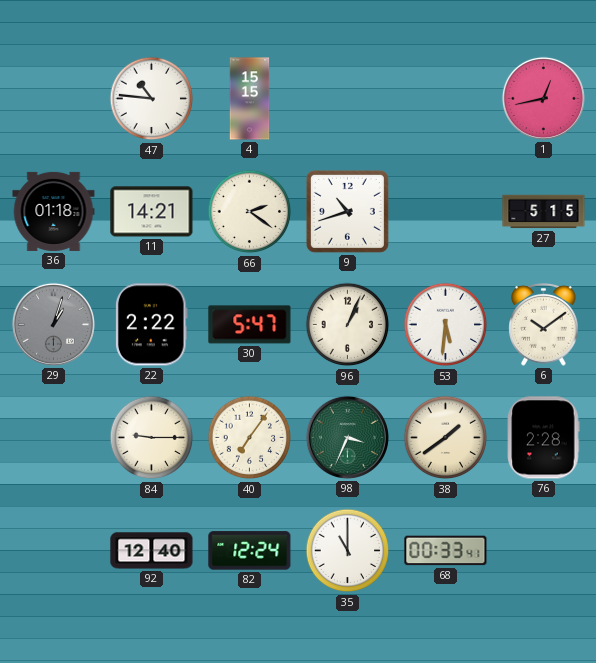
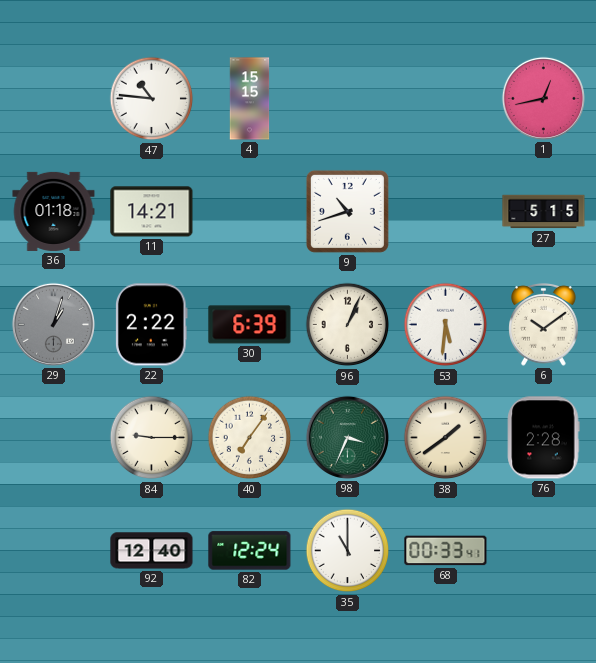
66: 2:21 -> none (250, 212)
30: 5:47 -> 6:39 (250, 325)
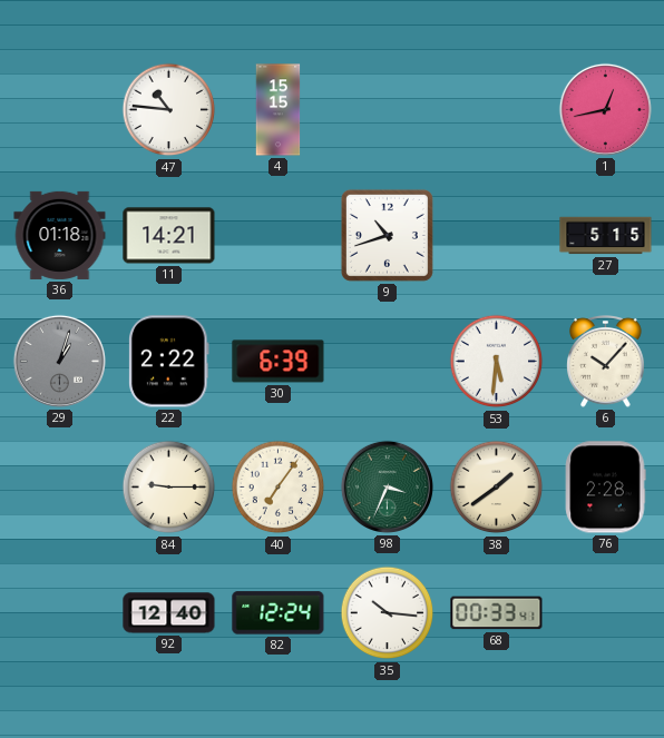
96: 1:04 -> none (348, 325)
6: 10:09 -> 10:07 (606, 362)
35: 11:00 -> 10:16 (388, 613)
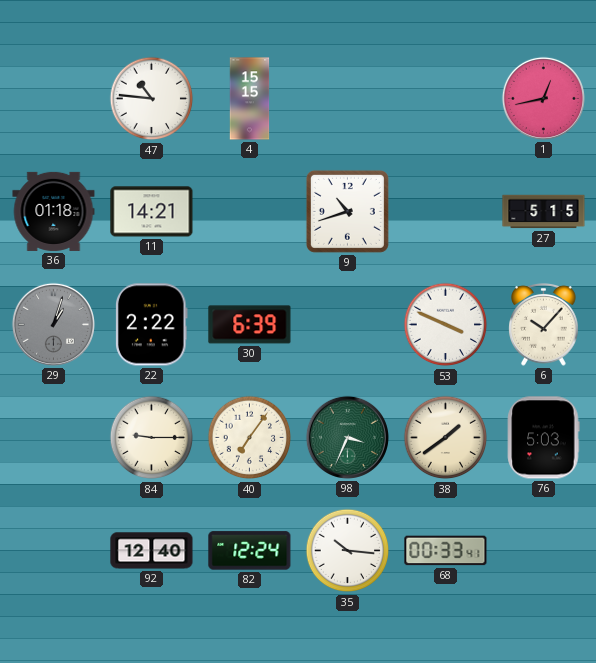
53: 5:31 -> 3:49 (446, 325)
76: 2:28 -> 5:03 (543, 438)
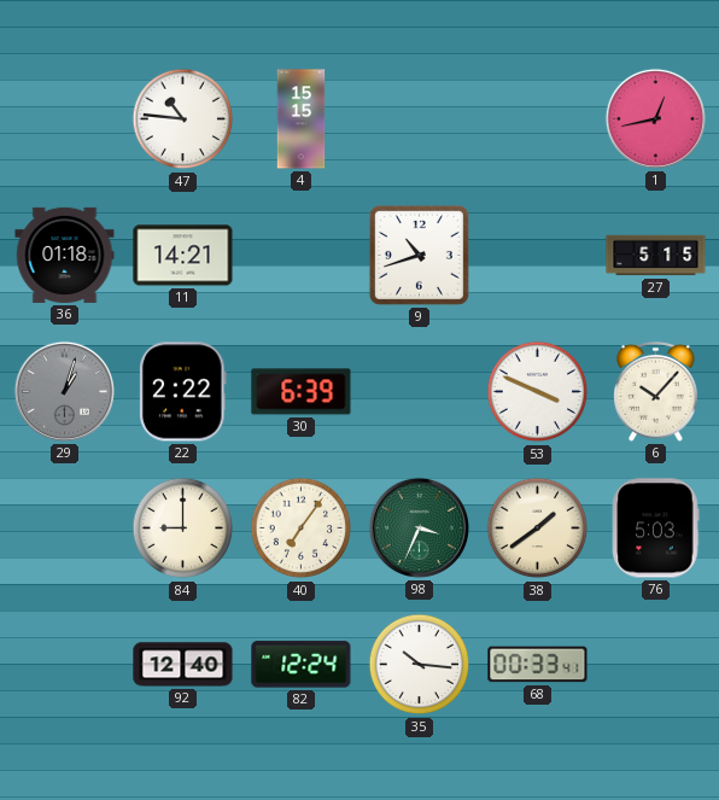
84: 9:15 -> 9:00 (183, 529)
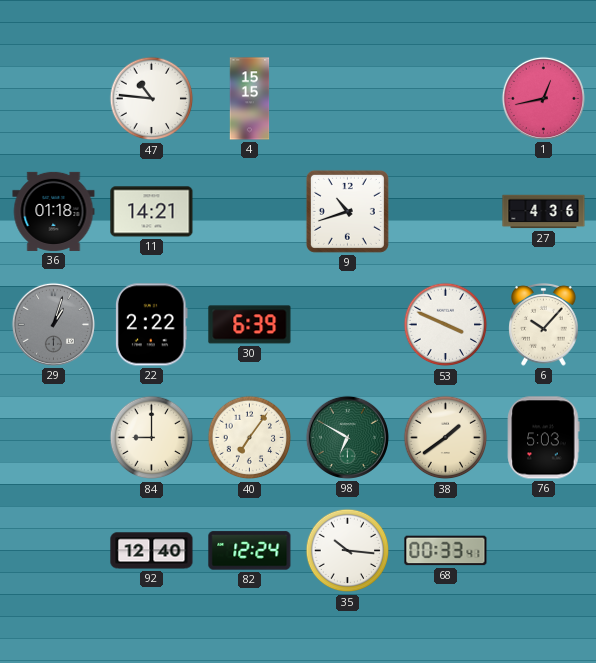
27: 5:15 -> 4:36 (544, 212)
98: 3:34 -> 6:50 (347, 437)
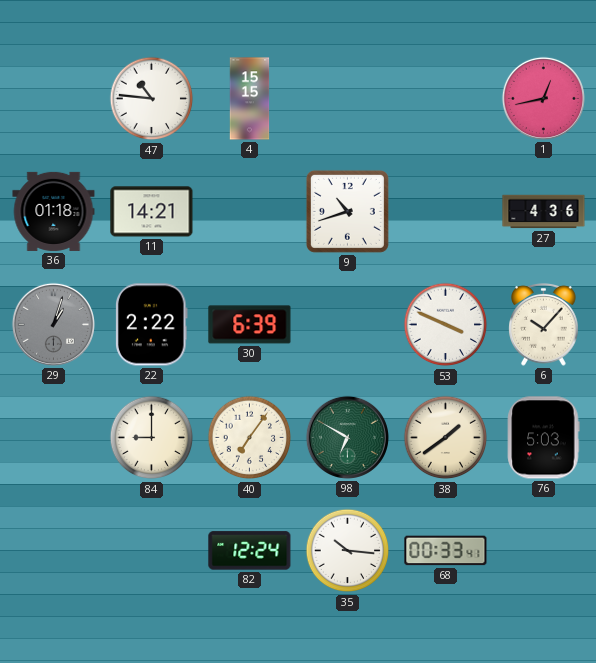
92: 12:40 -> none (152, 551)
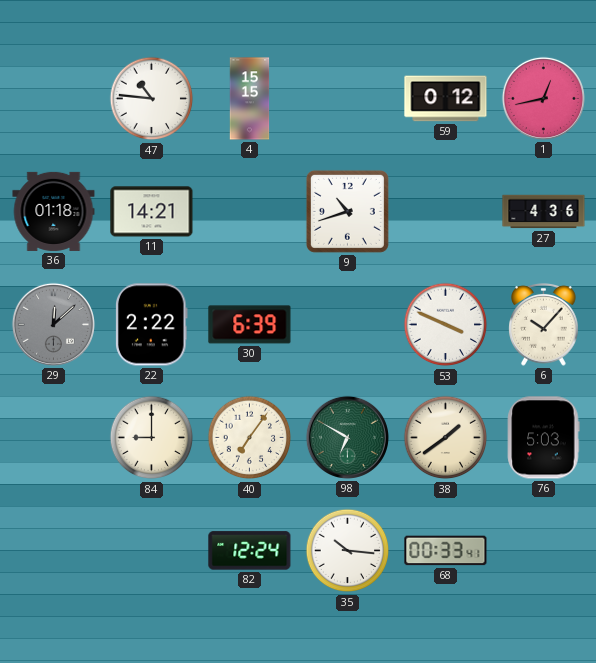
59: none -> 0:12 (446, 99)
29: 1:03 -> 12:08 (53, 324)
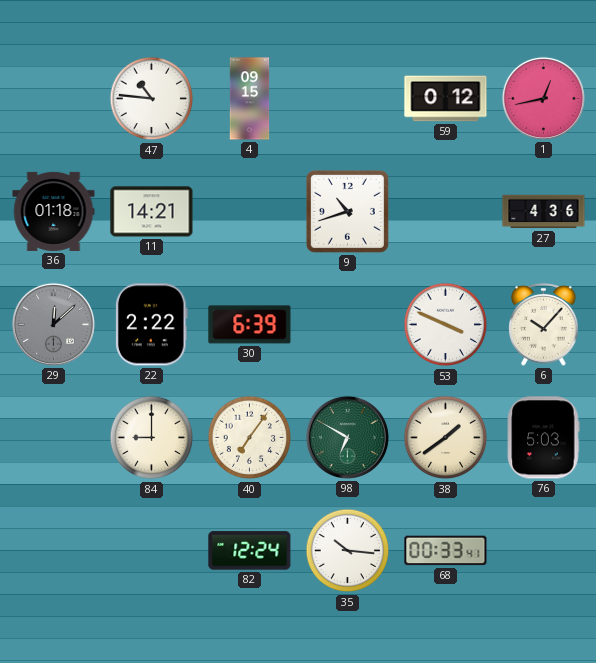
4: 15:15 -> 09:15 (250, 99)
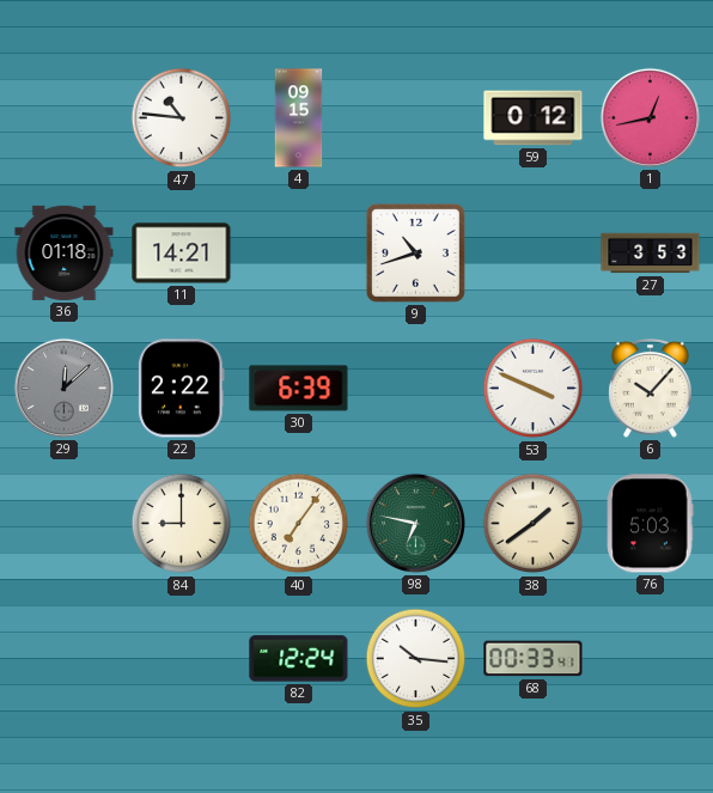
27: 4:36 -> 3:53 (651, 254)
98: 6:50 -> 6:47 (415, 523)
